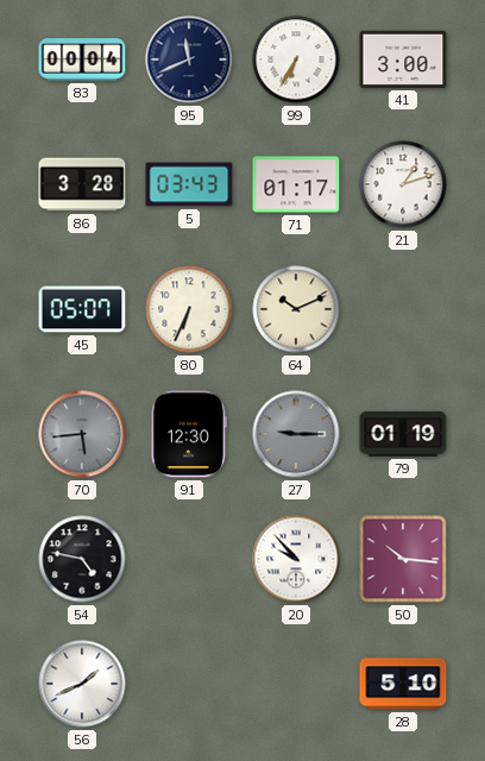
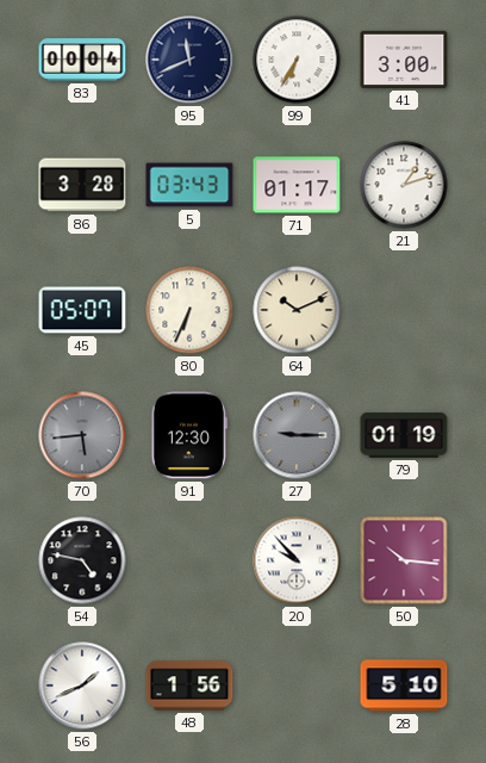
48: none -> 1:56 (189, 686)
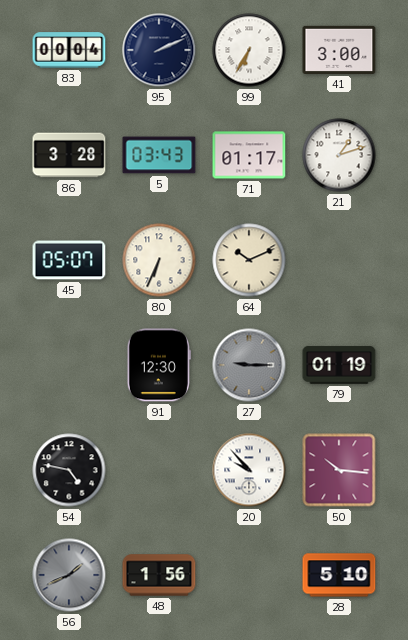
95: 11:41 -> 2:11 (159, 50)
70: 5:44 -> none (82, 435)
56 dial: white -> grey (69, 575)
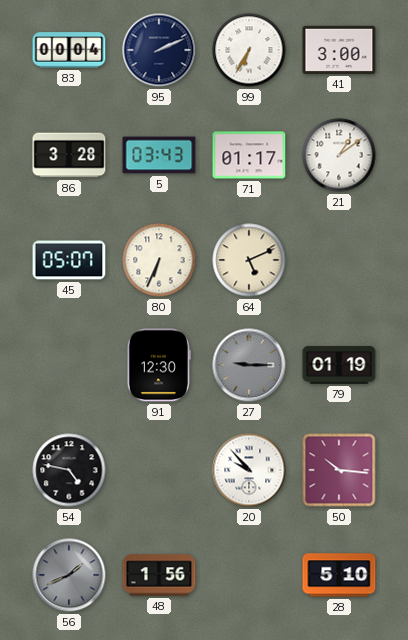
21: 1:12 -> 1:09 (339, 155)
64: 10:11 -> 5:11 (249, 260)
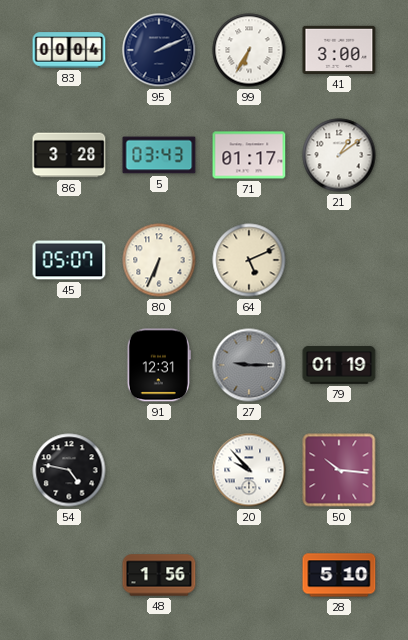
91: 12:30 -> 12:31 (159, 365)
56: 1:41 -> none (69, 575)
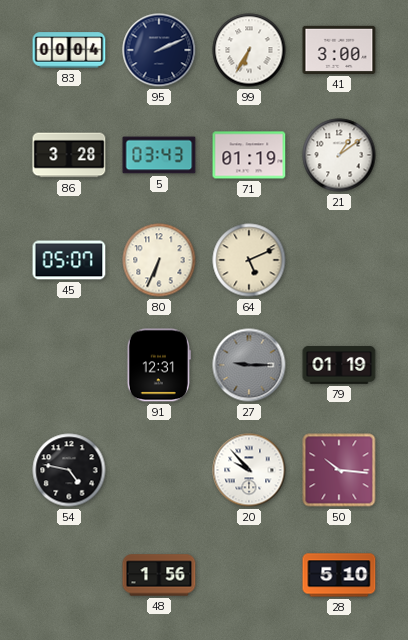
71: 01:17 -> 01:19 (249, 155)
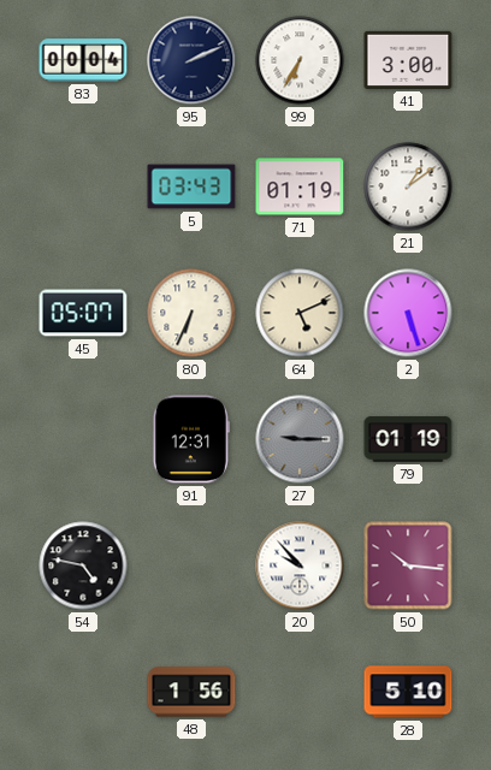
86: 3:28 -> none (69, 155)
2: none -> 5:27 (408, 313)
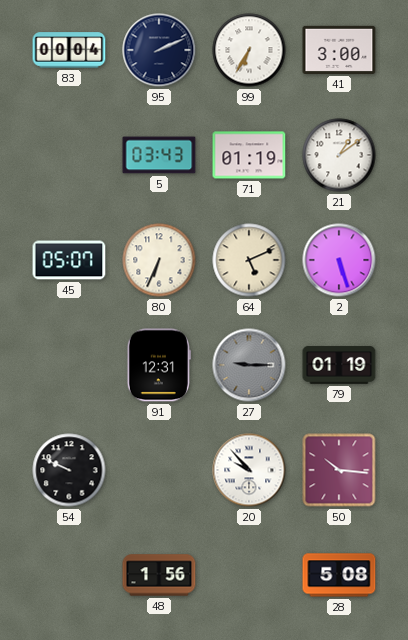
54: 4:47 -> 9:49 (69, 470)
28: 5:10 -> 5:08 (339, 575)
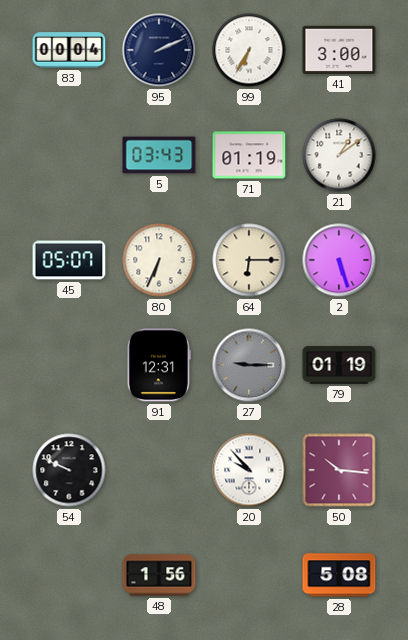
64: 5:11 -> 6:15 (249, 260)
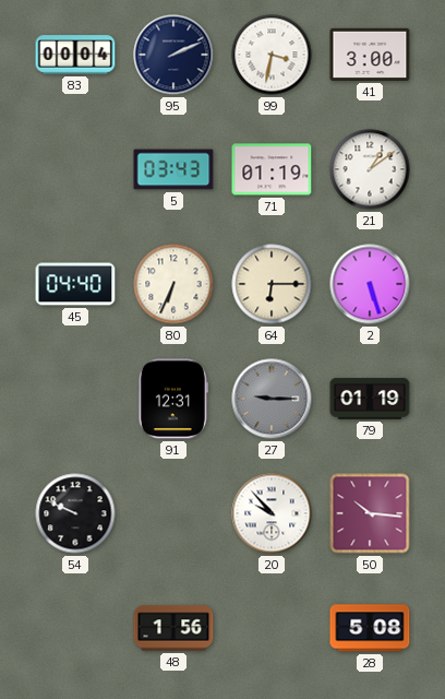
99: 6:35 -> 3:32 (272, 55)
45: 05:07 -> 04:40 (75, 284)
